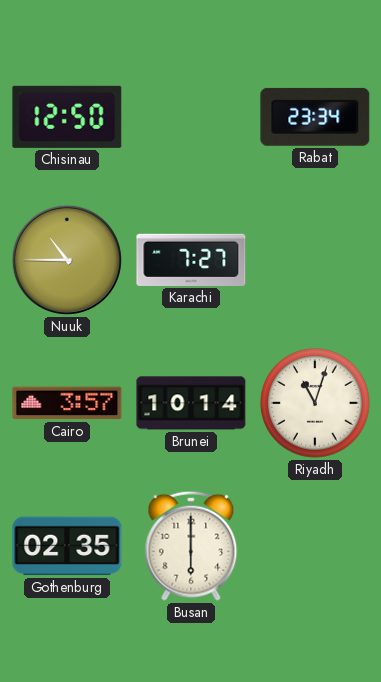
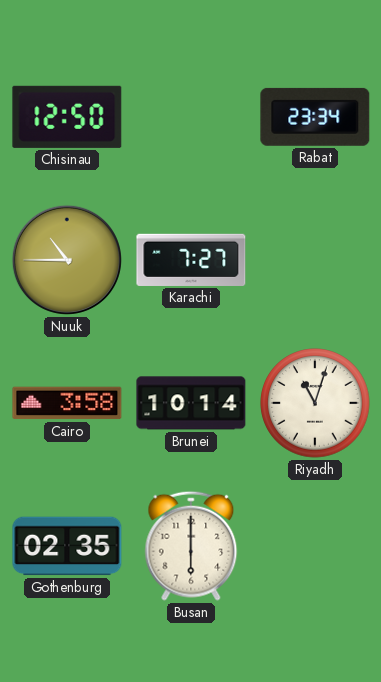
Cairo: 3:57 -> 3:58 (67, 403)
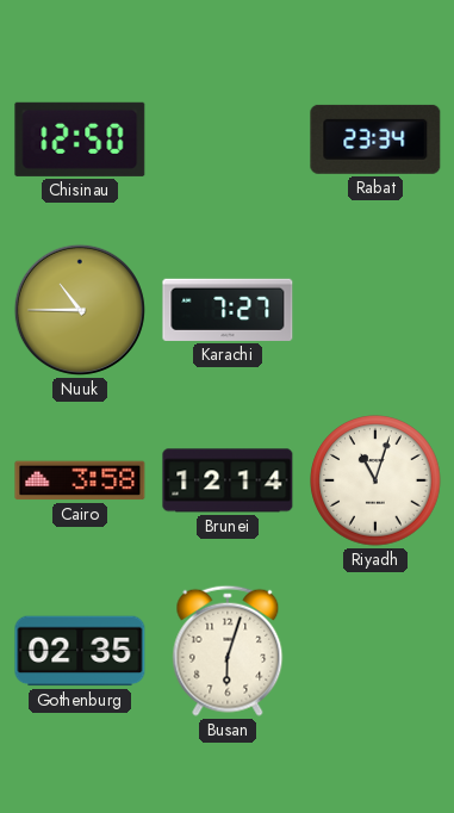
Brunei: 10:14 -> 12:14 (228, 480)
Busan: 6:00 -> 6:03 (228, 651)
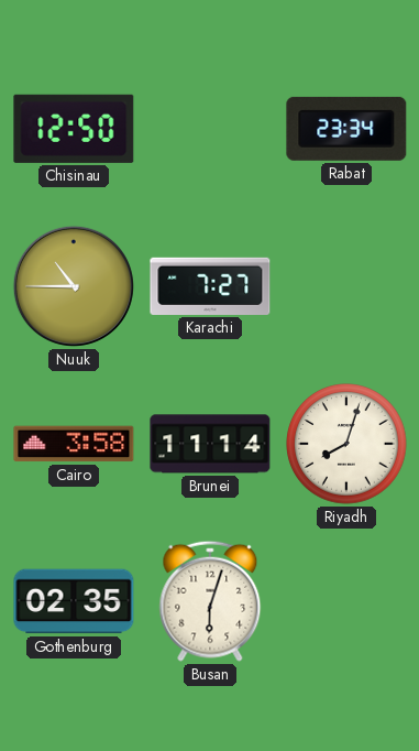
Brunei: 12:14 -> 11:14 (210, 444)
Riyadh: 11:03 -> 8:03 (346, 444)
